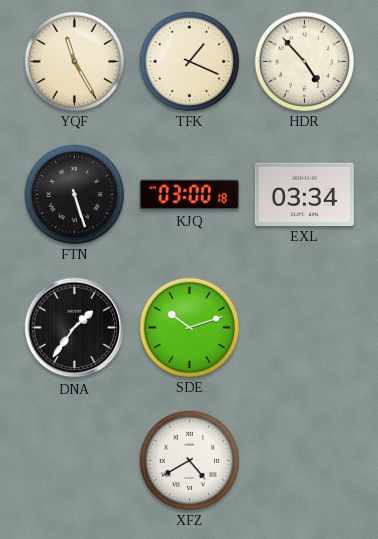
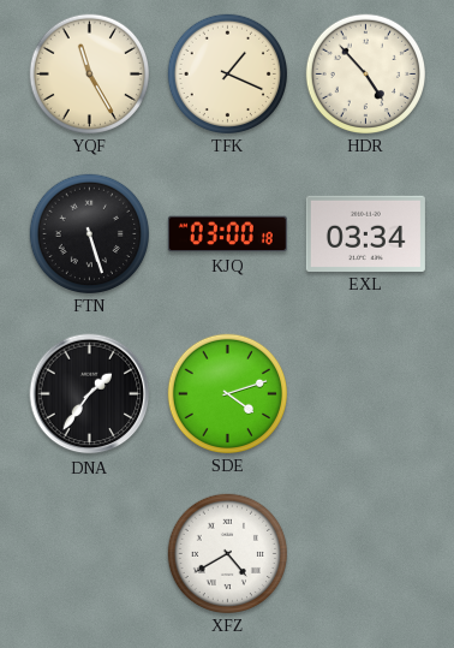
SDE: 10:12 -> 4:12 (227, 393)
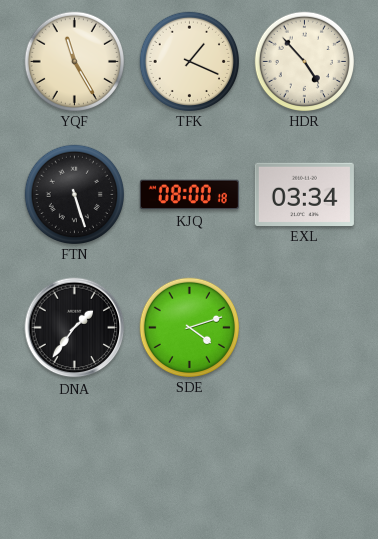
KJQ: 03:00 -> 08:00 (189, 195)
XFZ: 4:40 -> none (227, 553)
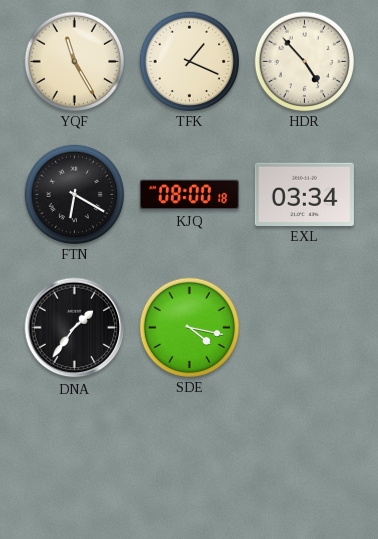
FTN: 5:27 -> 6:20 (74, 194)
SDE: 4:12 -> 4:17 (189, 327)
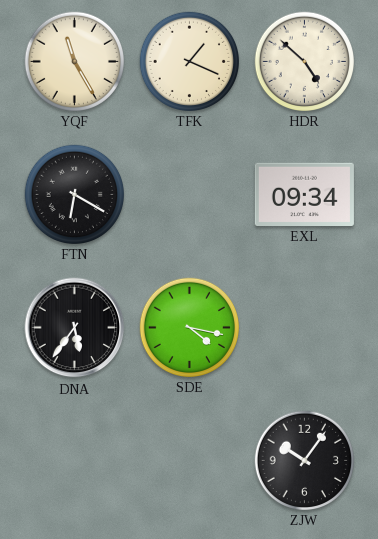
HDR: 4:53 -> 4:52 (304, 61)
KJQ: 08:00 -> none (189, 195)
EXL: 03:34 -> 09:34 (304, 194)
DNA: 1:36 -> 5:36 (75, 328)
ZJW: none -> 10:06 (304, 460)
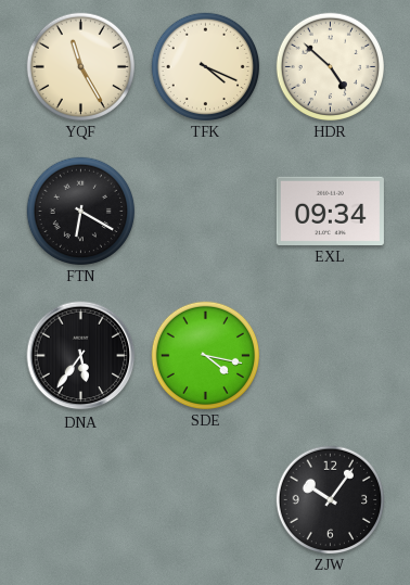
TFK: 1:19 -> 4:19 (205, 66)
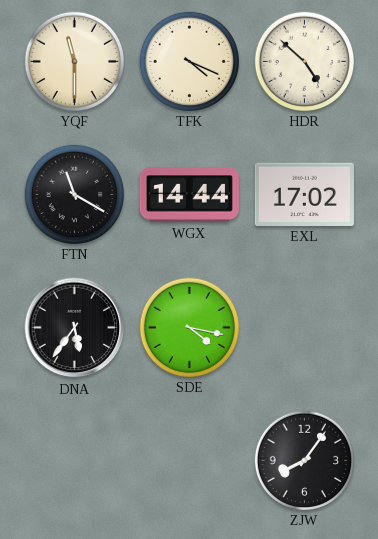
YQF: 11:25 -> 11:30 (74, 61)
FTN: 6:20 -> 11:20 (74, 194)
WGX: none -> 14:44 (189, 195)
EXL: 09:34 -> 17:02 (304, 194)
ZJW: 10:06 -> 8:06 (304, 460)
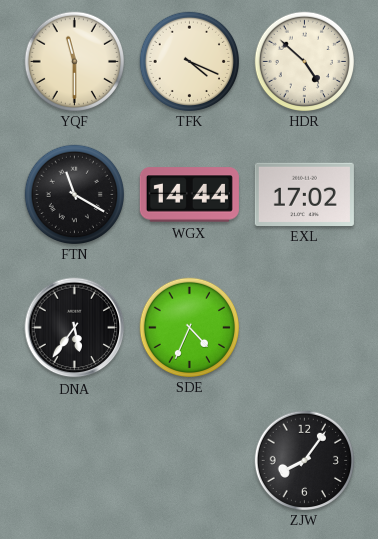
SDE: 4:17 -> 4:34 (189, 327)
